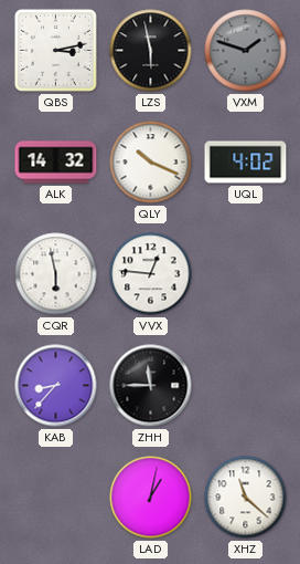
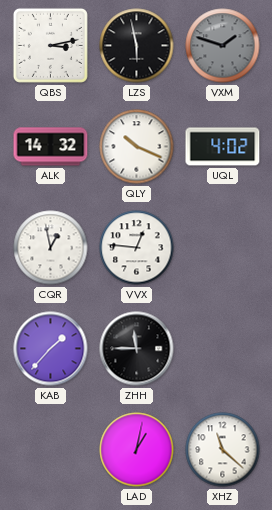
CQR: 5:58 -> 12:58 (51, 248)
KAB: 8:37 -> 1:37 (51, 349)
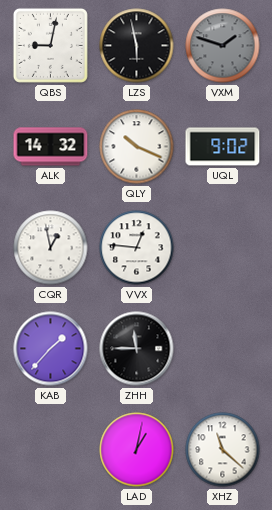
QBS: 3:13 -> 9:02 (50, 45)
UQL: 4:02 -> 9:02 (223, 147)
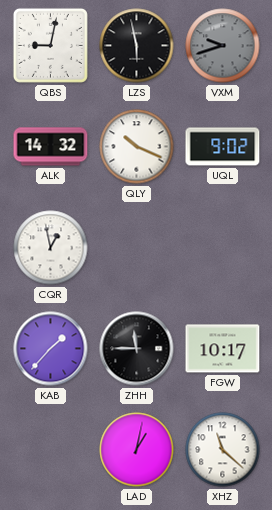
VXM: 1:48 -> 9:42 (223, 46)
VVX: 12:46 -> none (137, 248)
FGW: none -> 10:17 (223, 349)
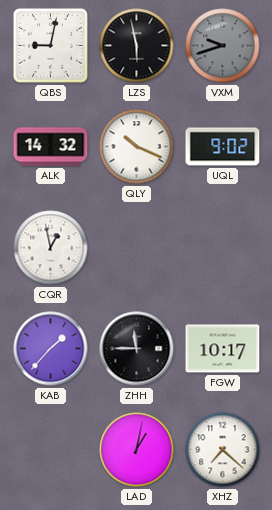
XHZ: 11:22 -> 7:22 (223, 450)
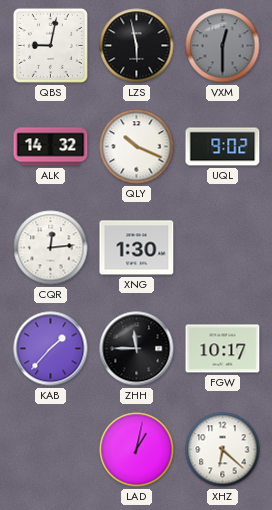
VXM: 9:42 -> 12:30 (223, 46)
CQR: 12:58 -> 12:14 (51, 248)
XNG: none -> 1:30 (137, 248)
XHZ: 7:22 -> 6:22 (223, 450)
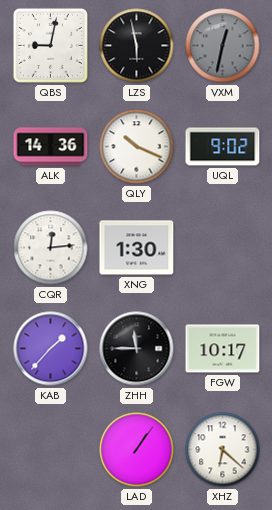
VXM: 12:30 -> 12:32 (223, 46)
ALK: 14:32 -> 14:36 (51, 147)
LAD: 1:02 -> 1:06 (137, 450)
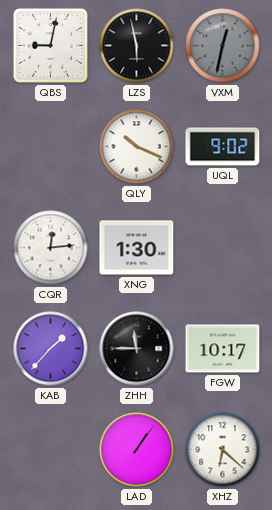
ALK: 14:36 -> none (51, 147)
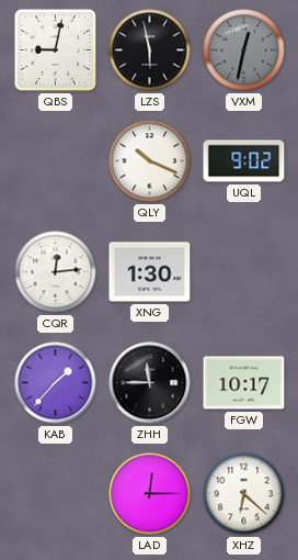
LAD: 1:06 -> 12:15 (150, 494)
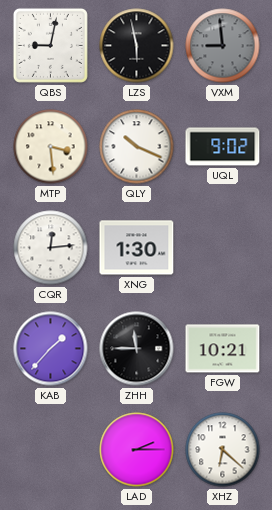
VXM: 12:32 -> 8:59 (223, 46)
MTP: none -> 3:29 (51, 147)
FGW: 10:17 -> 10:21 (223, 349)
LAD: 12:15 -> 2:15 (137, 450)
